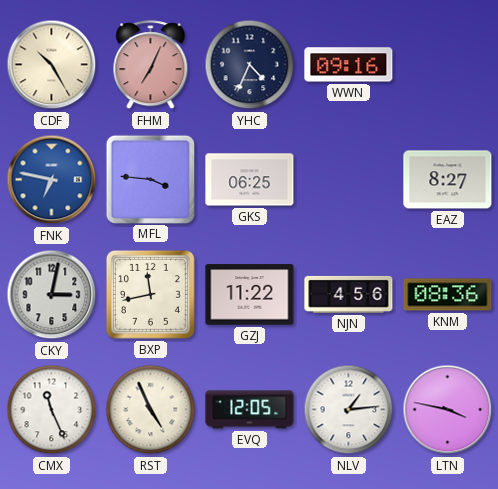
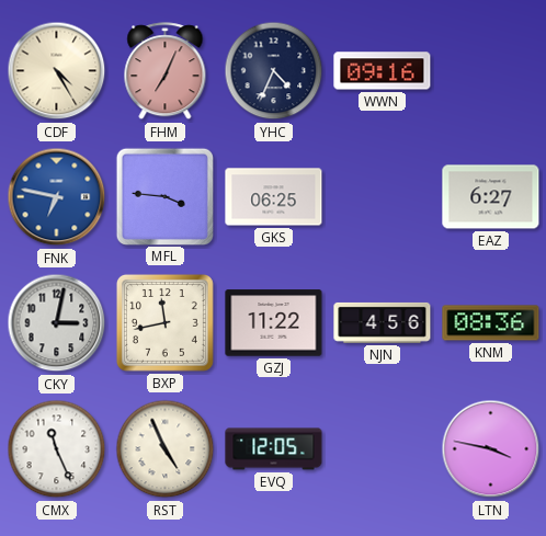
CDF: 10:25 -> 4:25 (57, 71)
EAZ: 8:27 -> 6:27 (491, 197)
NLV: 1:14 -> none (349, 410)
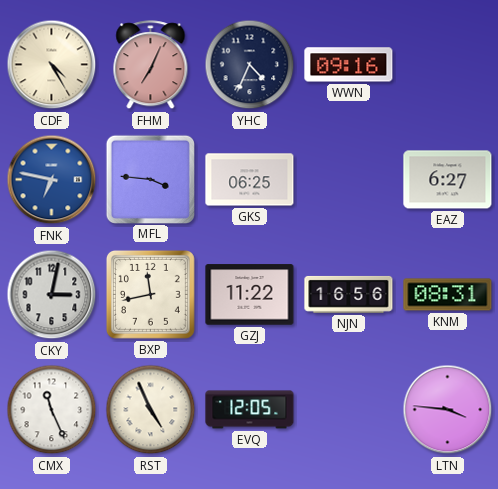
NJN: 4:56 -> 16:56 (349, 294)
KNM: 08:36 -> 08:31 (448, 295)
LTN: 3:47 -> 3:46 (448, 410)
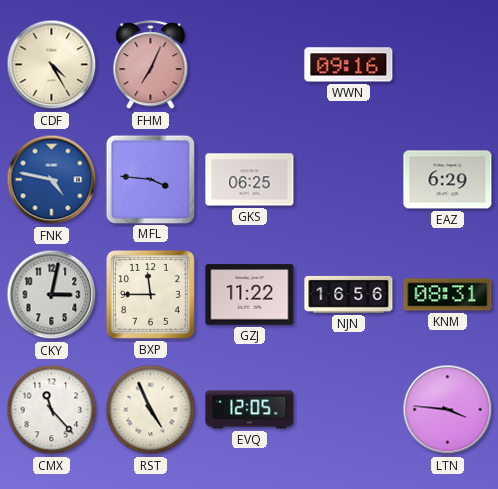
YHC: 4:34 -> none (250, 65)
FNK: 6:47 -> 4:47 (52, 180)
EAZ: 6:27 -> 6:29 (448, 180)
BXP: 11:43 -> 11:45 (150, 294)
CMX: 11:26 -> 11:23 (52, 410)
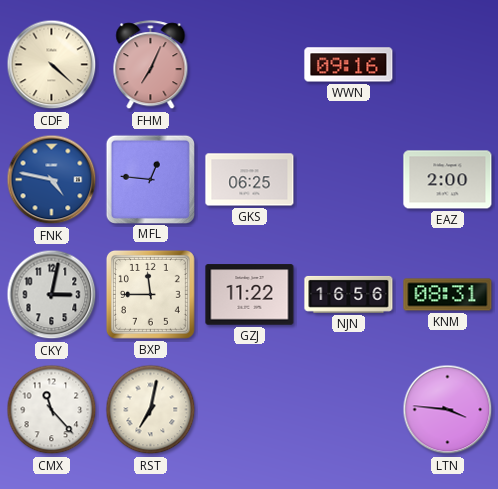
CDF: 4:25 -> 4:22 (52, 65)
MFL: 3:46 -> 12:46 (150, 179)
EAZ: 6:29 -> 2:00 (448, 180)
RST: 4:56 -> 7:02 (151, 410)
EVQ: 12:05 -> none (250, 410)
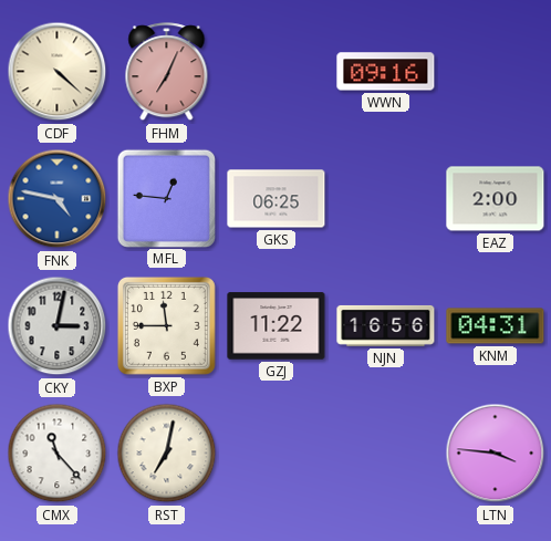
KNM: 08:31 -> 04:31 (496, 326)
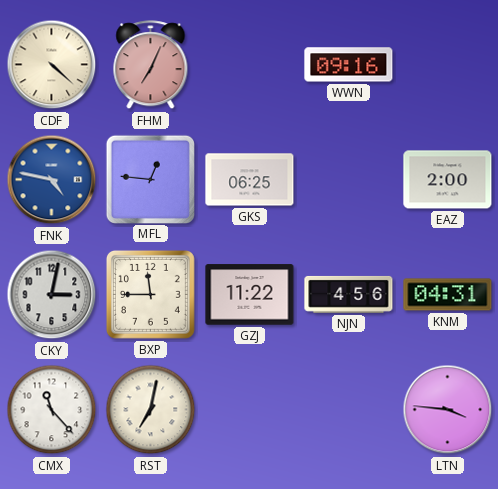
NJN: 16:56 -> 4:56 (349, 294)
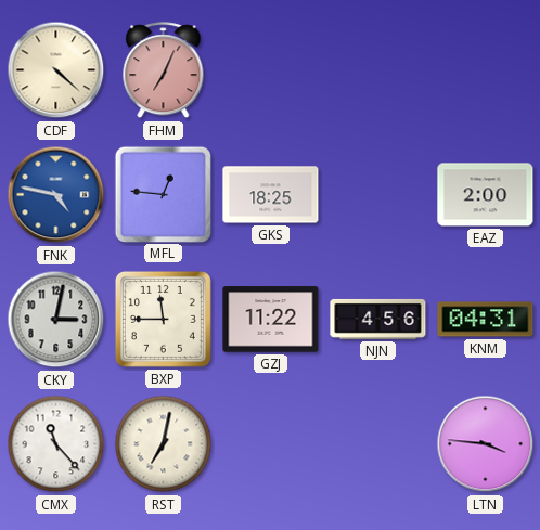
WWN: 09:16 -> none (349, 65)
GKS: 06:25 -> 18:25 (271, 195)
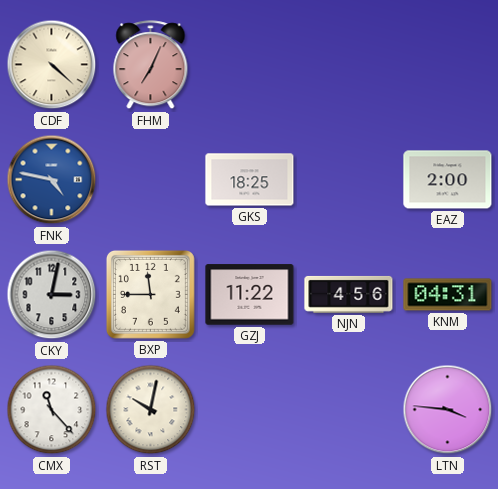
MFL: 12:46 -> none (163, 194)
RST: 7:02 -> 10:02 (151, 410)
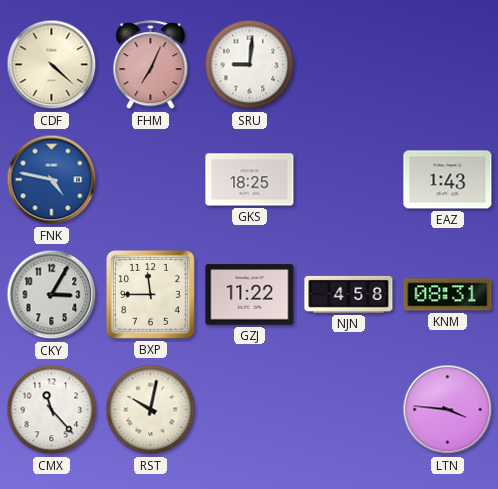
SRU: none -> 9:01 (250, 65)
EAZ: 2:00 -> 1:43 (448, 180)
CKY: 3:02 -> 3:05 (52, 295)
NJN: 4:56 -> 4:58 (349, 294)
KNM: 04:31 -> 08:31 (448, 295)
